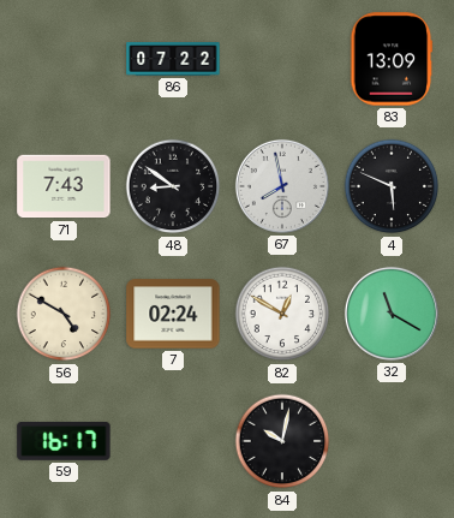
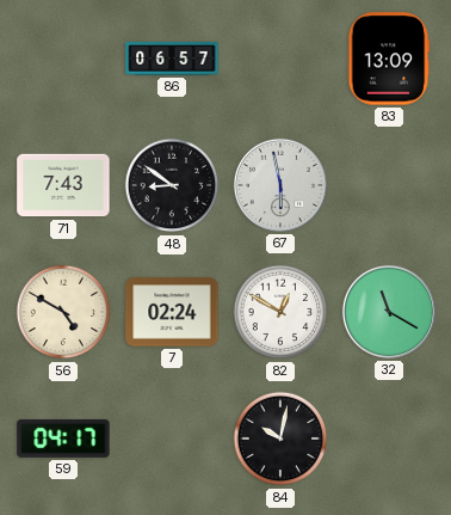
86: 07:22 -> 06:57 (172, 59)
67: 7:58 -> 5:58 (280, 185)
4: 5:49 -> none (392, 186)
59: 16:17 -> 04:17 (63, 439)
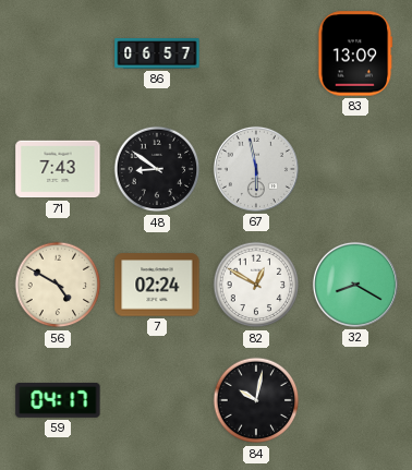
32: 11:20 -> 8:20 (355, 285)
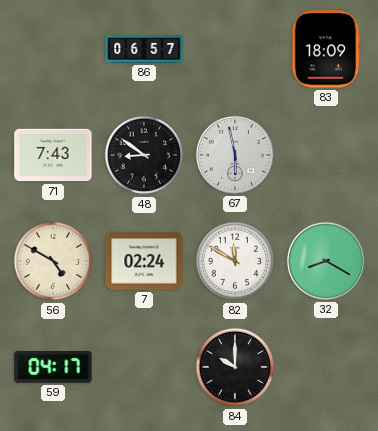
83: 13:09 -> 18:09 (326, 49)
82: 12:50 -> 11:50 (235, 261)
84: 10:02 -> 10:00 (235, 367)
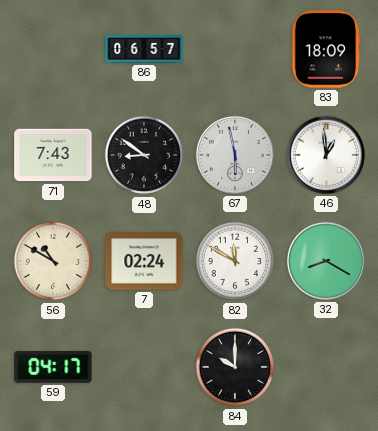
46: none -> 12:59 (326, 155)
56: 4:50 -> 10:50 (53, 261)
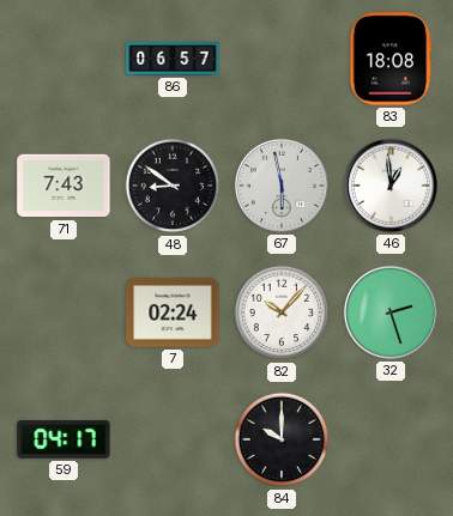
83: 18:09 -> 18:08 (391, 59)
56: 10:50 -> none (53, 261)
82: 11:50 -> 10:07 (282, 312)
32: 8:20 -> 2:27 (391, 312)
